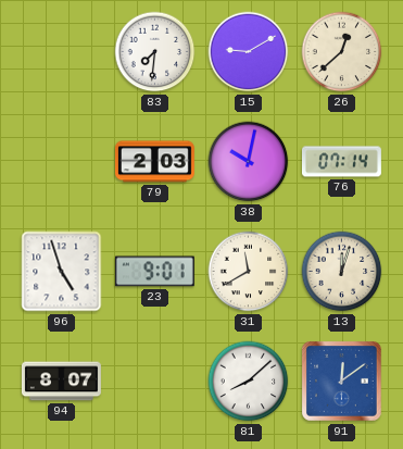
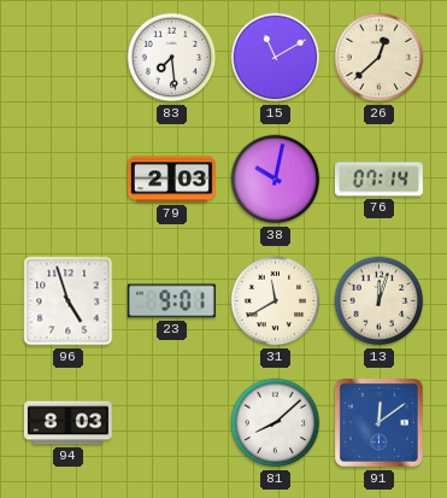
83: 7:31 -> 7:29 (172, 58)
15: 9:10 -> 11:10 (276, 58)
94: 8:07 -> 8:03 (67, 423)
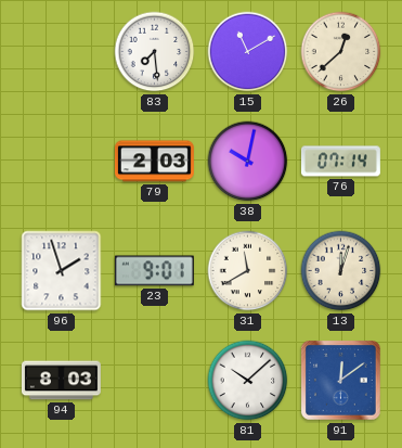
96: 4:57 -> 1:57 (62, 271)
81: 8:08 -> 10:08 (248, 381)
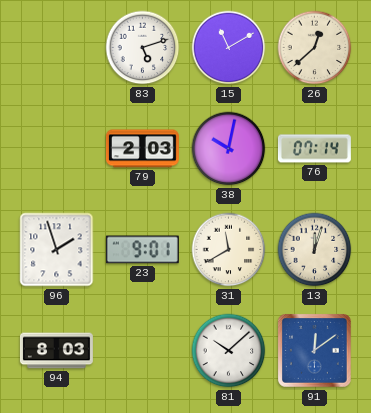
83: 7:29 -> 5:12 (143, 48)
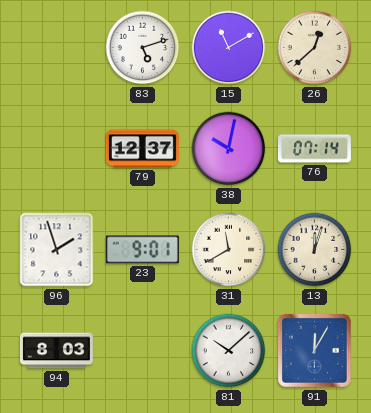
79: 2:03 -> 12:37 (142, 149)
91: 12:09 -> 12:05 (315, 351)
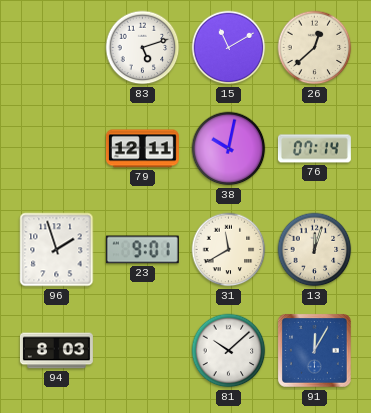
79: 12:37 -> 12:11 (142, 149)
